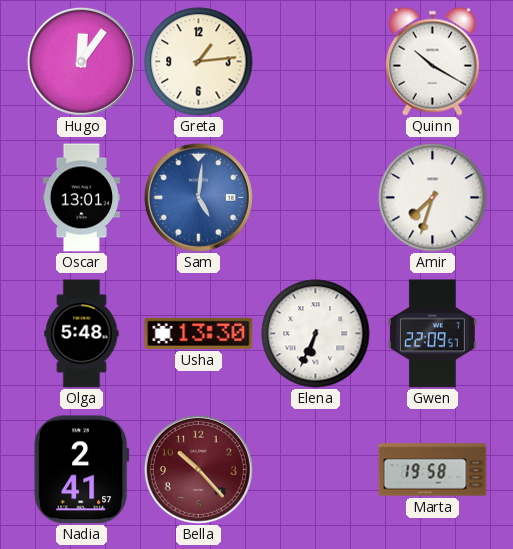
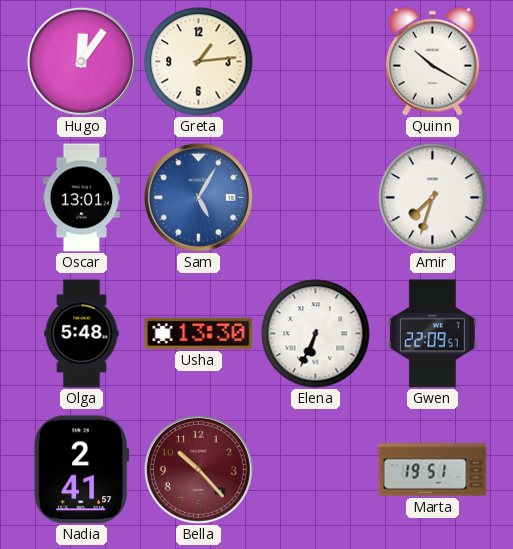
Sam: 5:01 -> 5:05 (198, 197)
Marta: 19:58 -> 19:51 (433, 470)
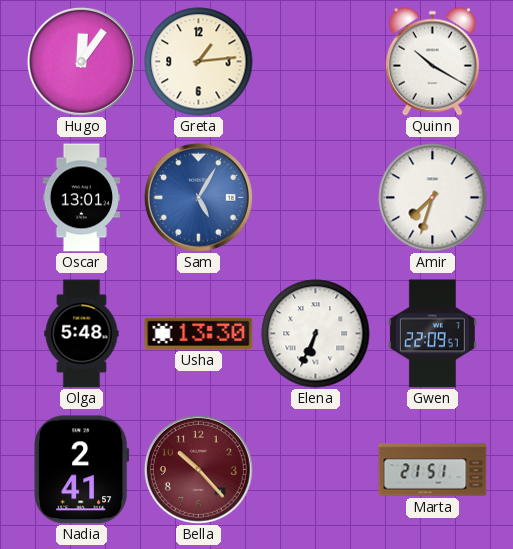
Marta: 19:51 -> 21:51 (433, 470)
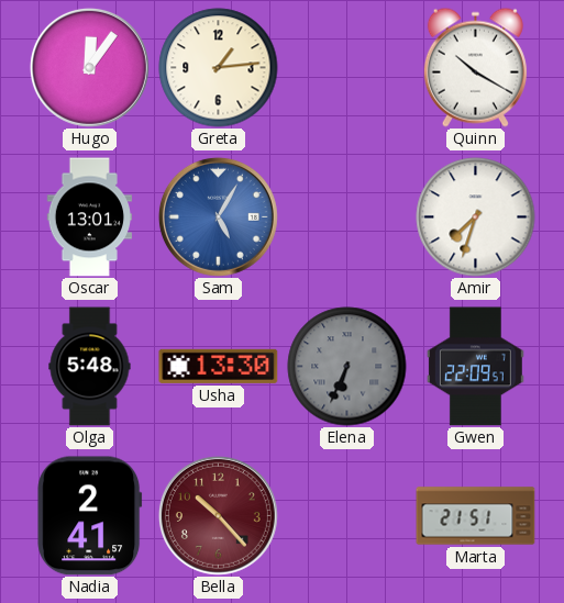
Elena dial: white -> grey (347, 367)
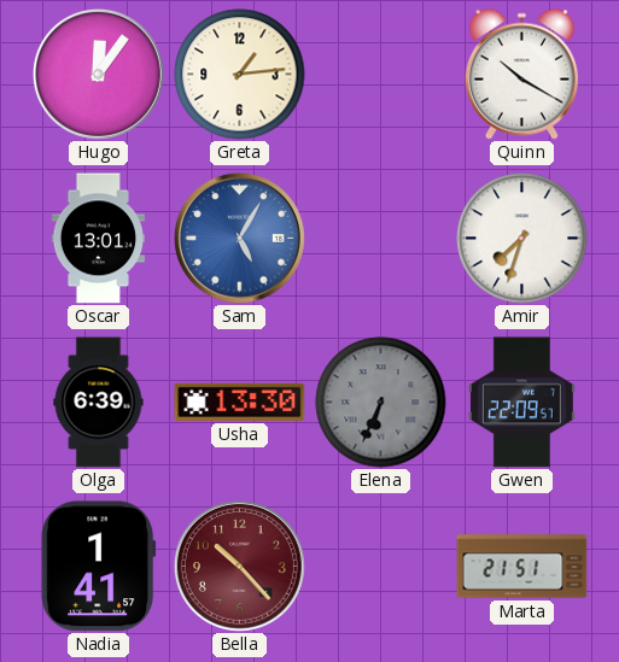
Olga: 5:48 -> 6:39 (99, 403)
Nadia: 2:41 -> 1:41 (99, 567)
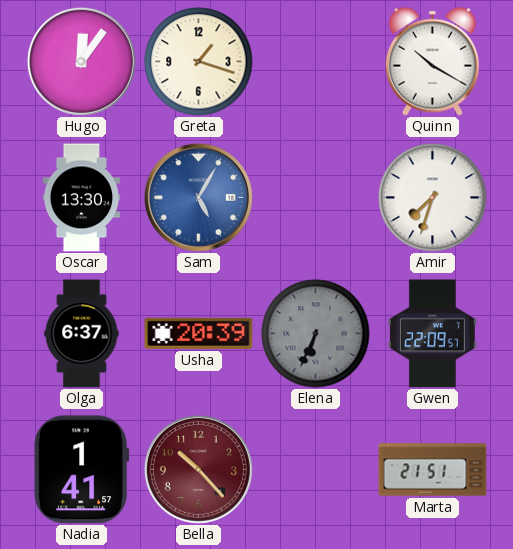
Greta: 1:14 -> 1:18 (199, 62)
Oscar: 13:01 -> 13:30 (82, 198)
Olga: 6:39 -> 6:37 (82, 334)
Usha: 13:30 -> 20:39 (199, 333)
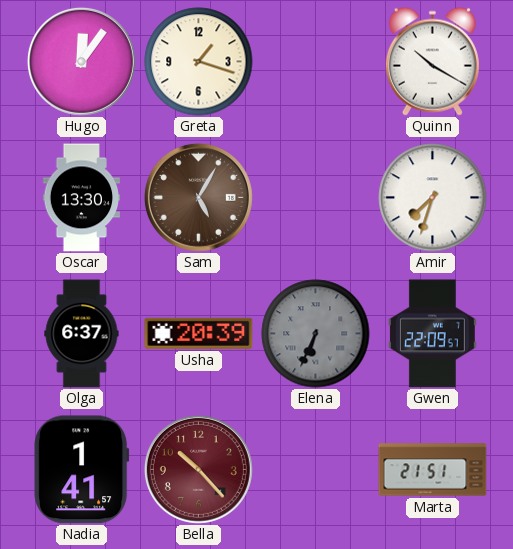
Sam dial: blue -> brown (198, 197)
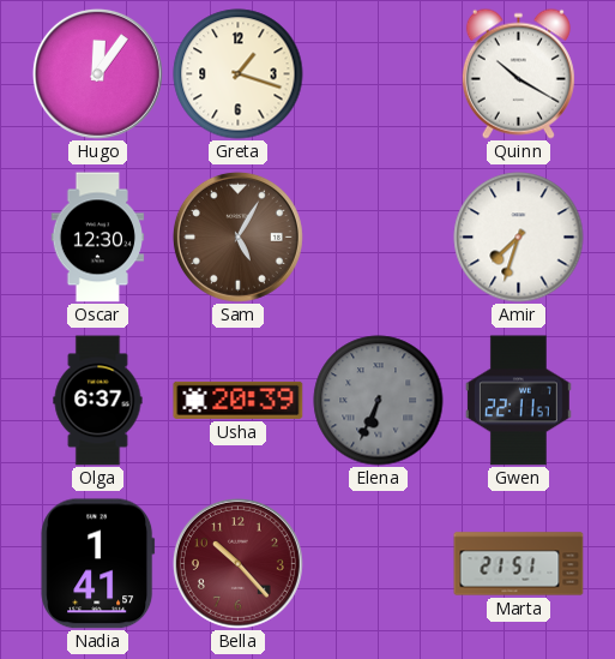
Oscar: 13:30 -> 12:30 (98, 238)
Gwen: 22:09 -> 22:11 (518, 401)
